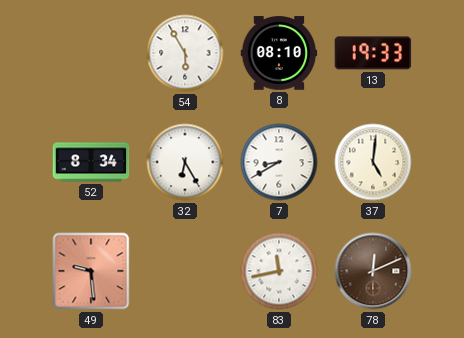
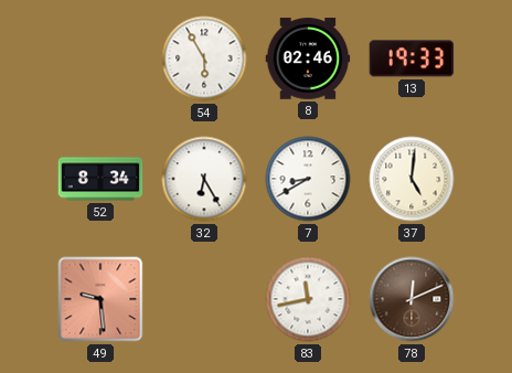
8: 08:10 -> 02:46 (308, 58)
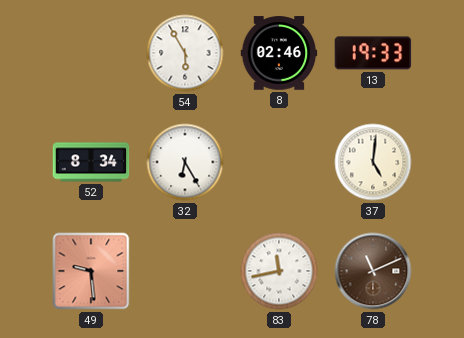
7: 8:40 -> none (308, 179)
78: 12:11 -> 11:11 (373, 271)
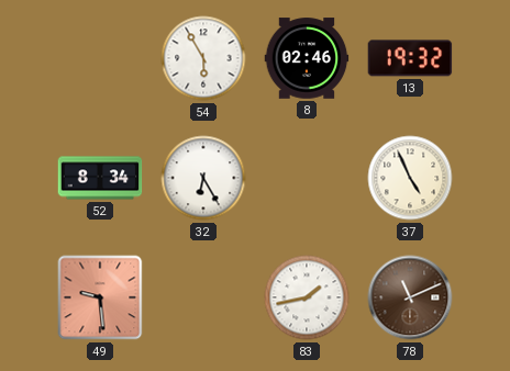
13: 19:33 -> 19:32 (410, 58)
37: 5:01 -> 4:56 (410, 178)
83: 11:43 -> 1:43 (307, 297)
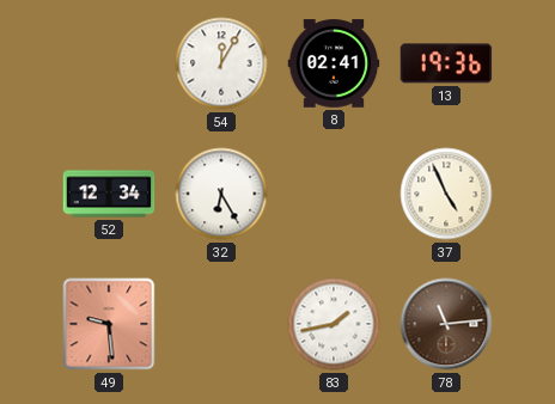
54: 5:55 -> 12:05 (221, 63)
8: 02:46 -> 02:41 (334, 63)
13: 19:32 -> 19:36 (446, 63)
52: 8:34 -> 12:34 (109, 194)
78: 11:11 -> 11:14 (446, 324)
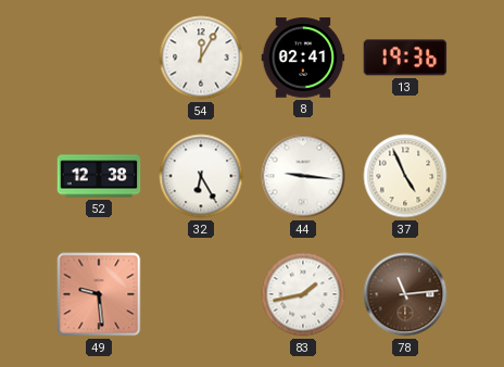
52: 12:34 -> 12:38 (99, 176)
44: none -> 9:16 (303, 176)
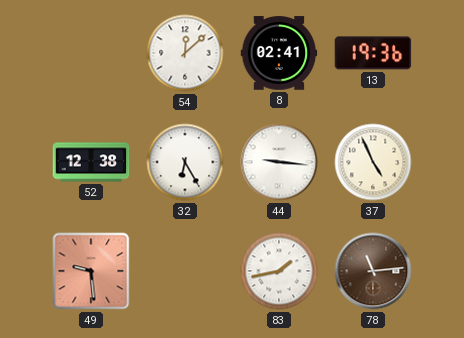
54: 12:05 -> 12:08 (185, 53)
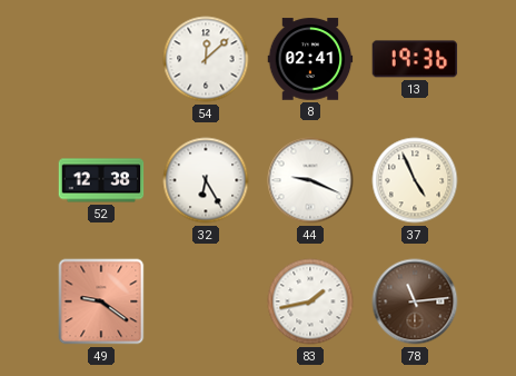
44: 9:16 -> 9:19 (310, 180)
49: 9:29 -> 9:21 (101, 301)
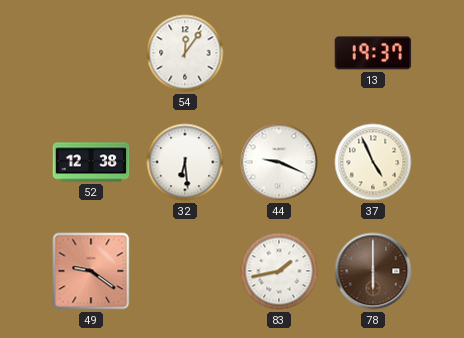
54: 12:08 -> 12:06 (185, 53)
8: 02:41 -> none (310, 59)
13: 19:36 -> 19:37 (373, 53)
32: 6:25 -> 6:29 (185, 162)
78: 11:14 -> 6:00 (373, 271)
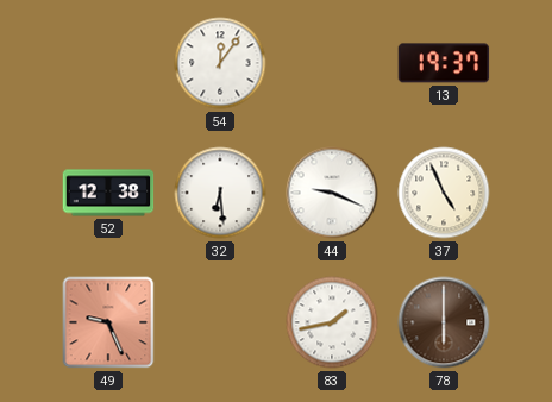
49: 9:21 -> 9:26 (108, 322)
